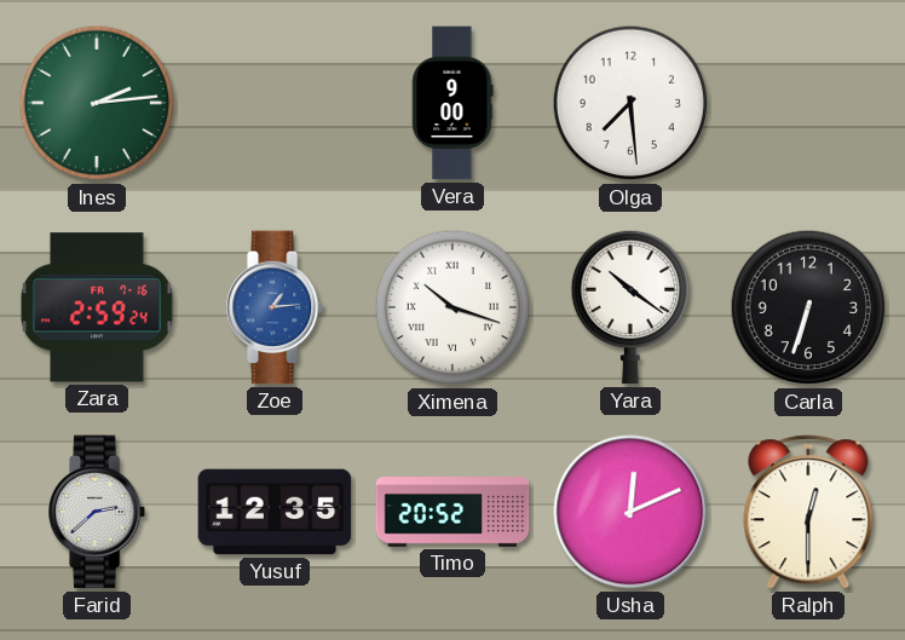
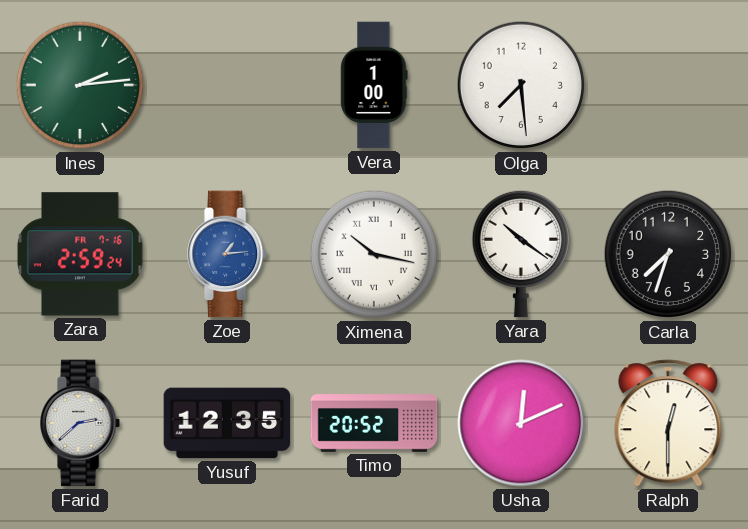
Vera: 9:00 -> 1:00 (374, 85)
Ximena: 10:18 -> 10:17 (374, 254)
Carla: 6:33 -> 7:33 (668, 254)
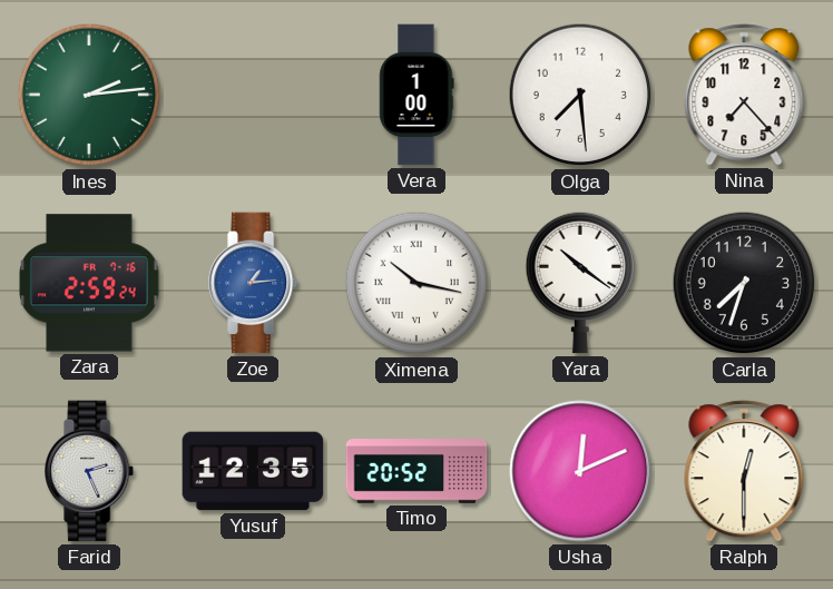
Nina: none -> 7:23 (744, 95)
Farid: 2:38 -> 2:26 (90, 471)
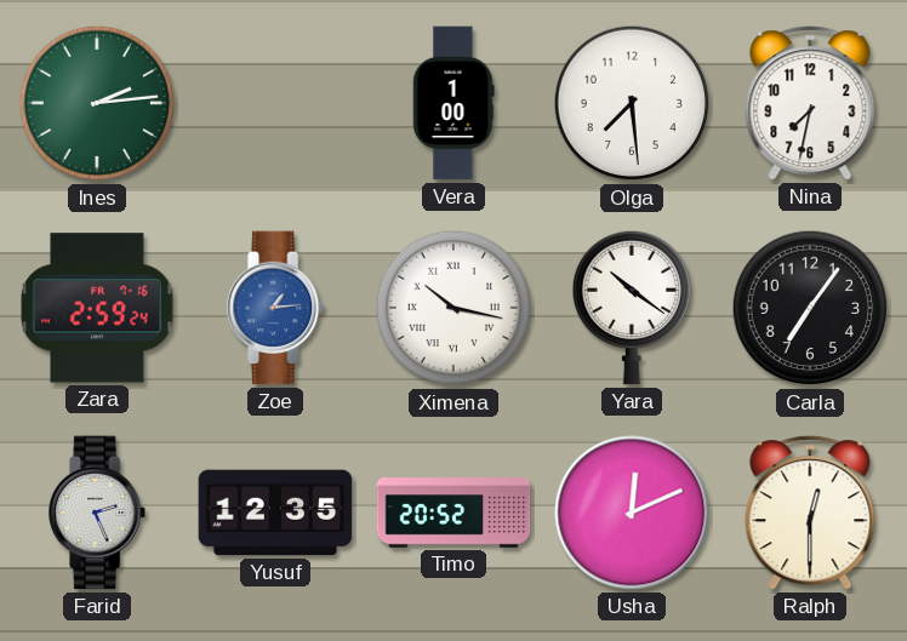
Nina: 7:23 -> 7:32 (810, 103)
Carla: 7:33 -> 7:06 (810, 308)
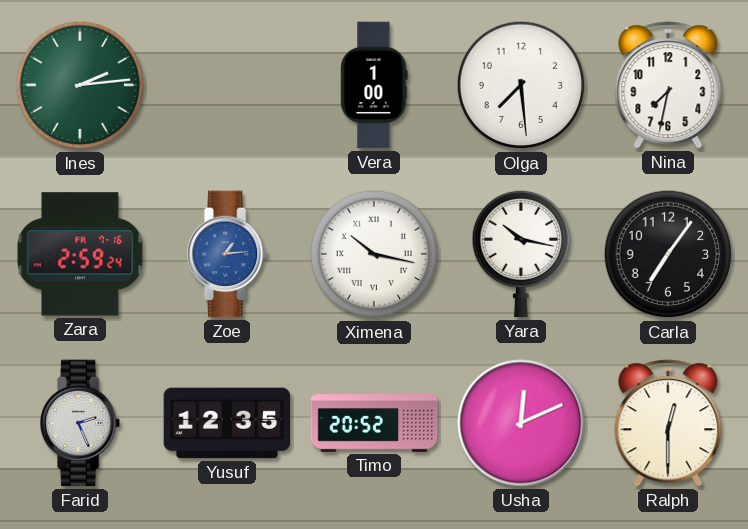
Yara: 10:21 -> 10:17 (521, 254)
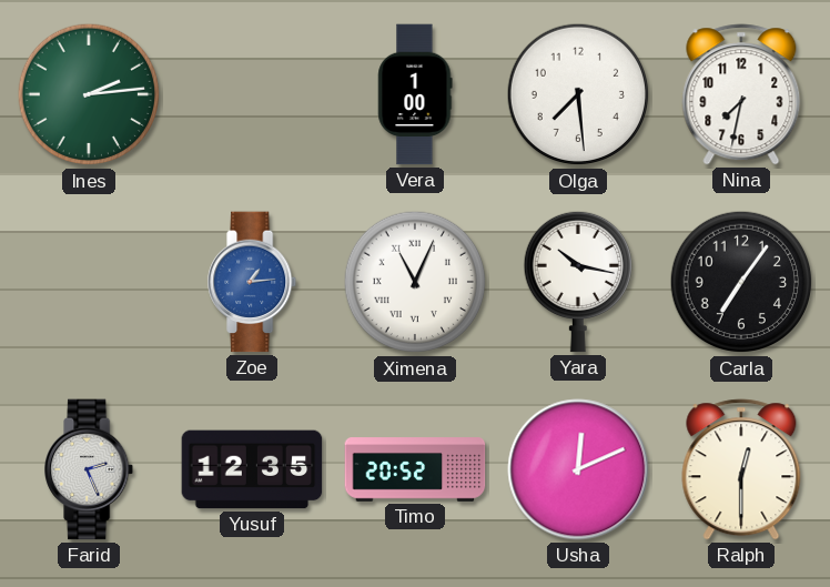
Zara: 2:59 -> none (80, 254)
Ximena: 10:17 -> 11:04 (415, 282)
